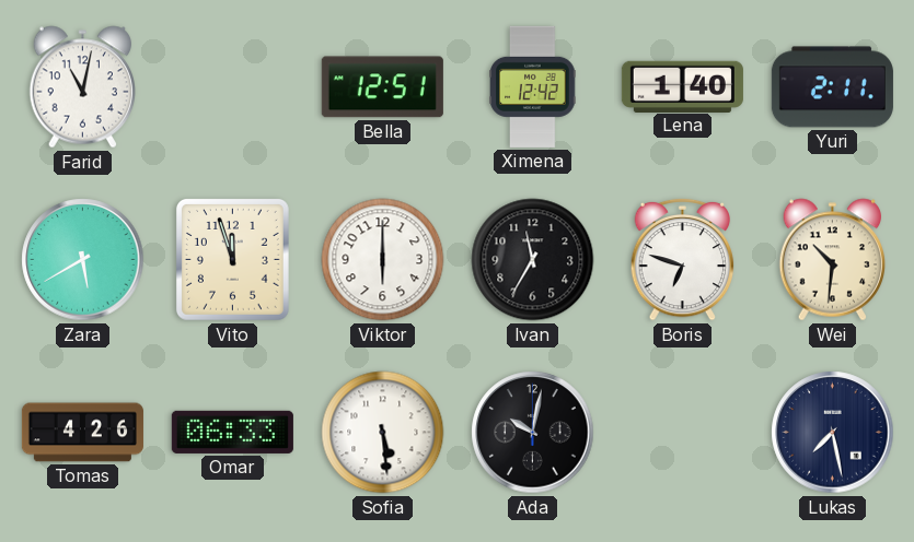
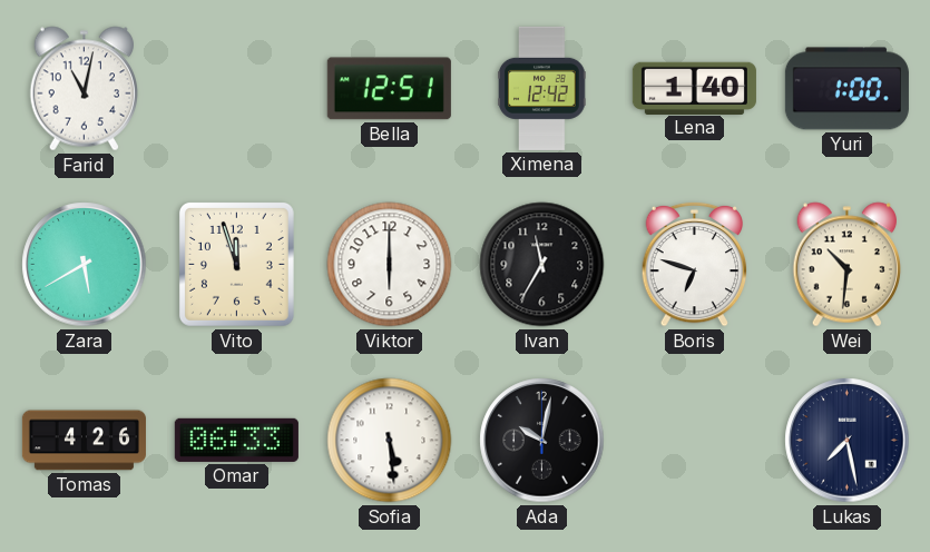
Yuri: 2:11 -> 1:00 (846, 89)
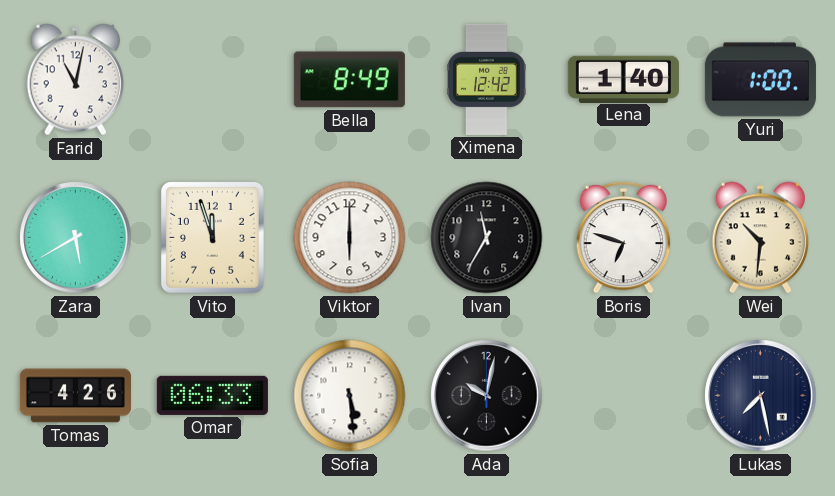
Bella: 12:51 -> 8:49 (349, 80)
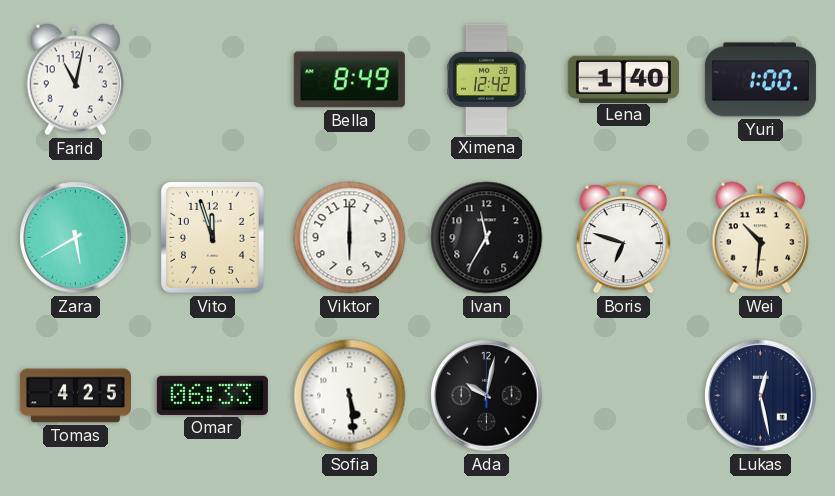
Tomas: 4:26 -> 4:25 (75, 396)
Lukas: 7:28 -> 12:28 (761, 396)
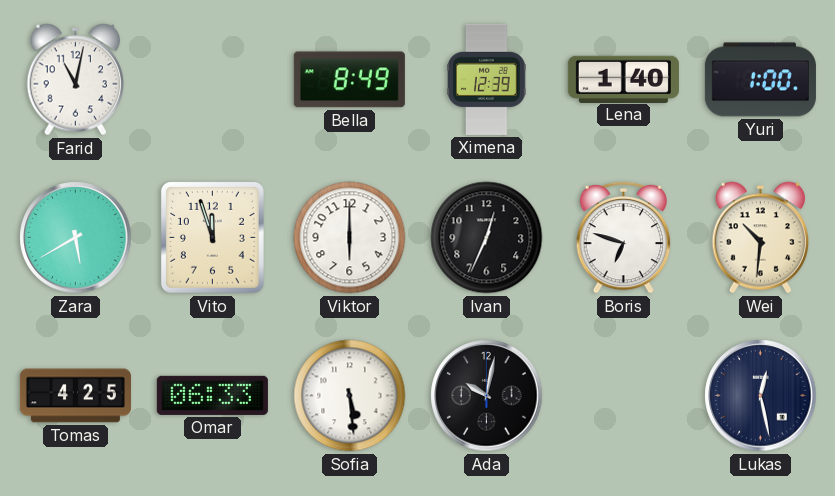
Ximena: 12:42 -> 12:39 (487, 79)
Ivan: 11:35 -> 12:34 (487, 238)
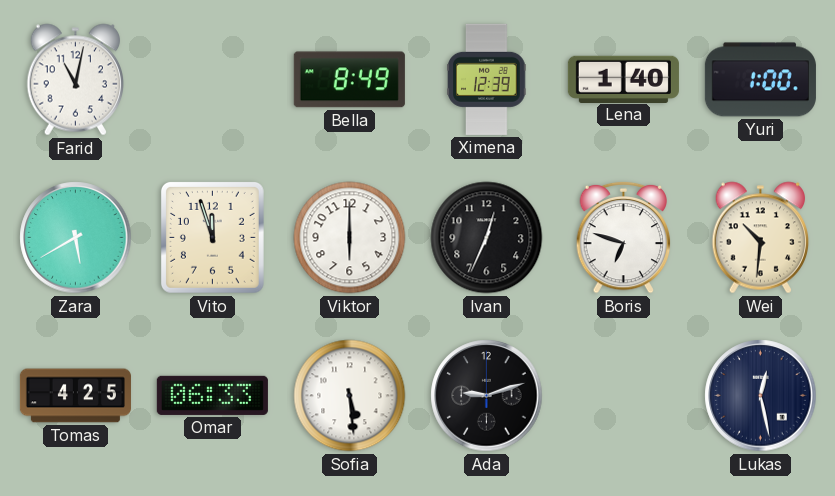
Ada: 10:02 -> 9:12 (487, 396)
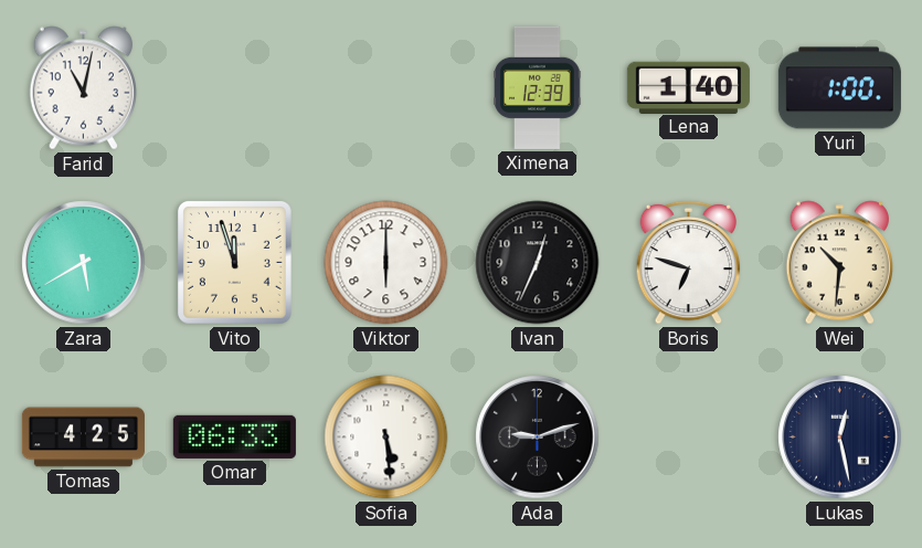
Bella: 8:49 -> none (349, 80)
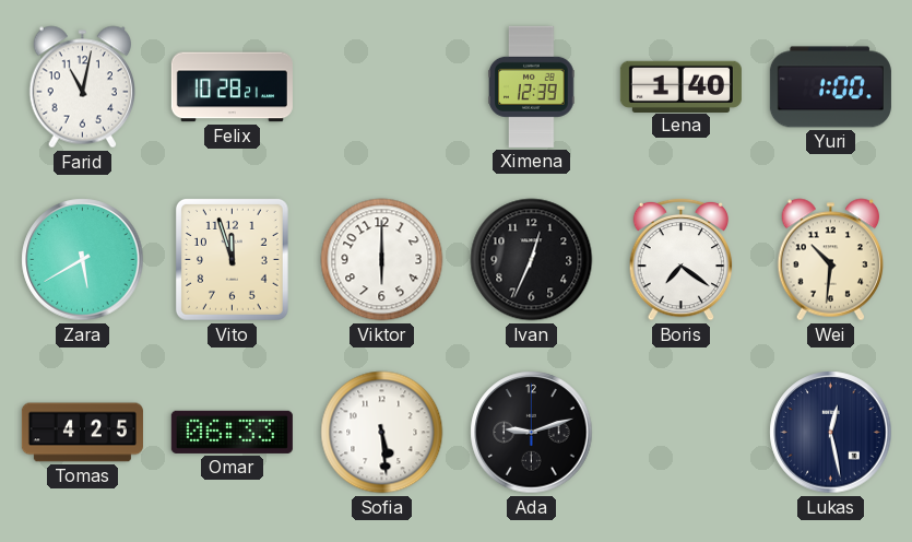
Felix: none -> 10:28 (232, 87)
Boris: 6:48 -> 7:21 (682, 259)
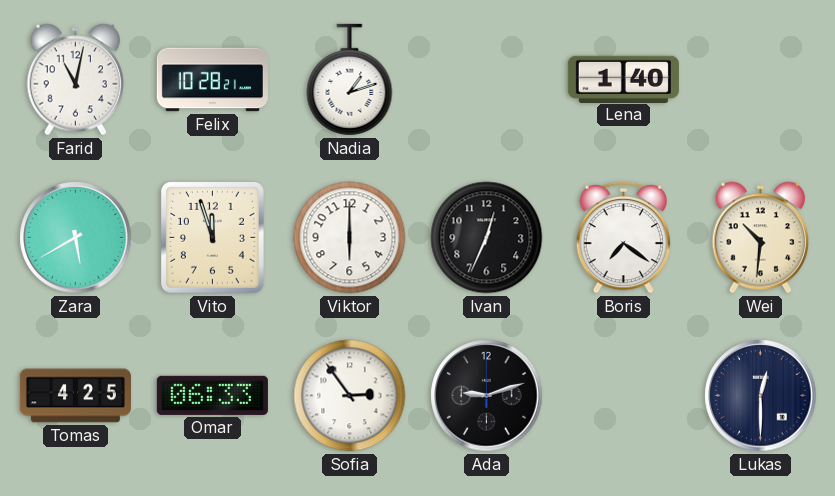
Nadia: none -> 1:12 (350, 80)
Ximena: 12:39 -> none (532, 86)
Yuri: 1:00 -> none (830, 87)
Sofia: 5:29 -> 2:54 (350, 396)
Lukas: 12:28 -> 12:30 (761, 396)
